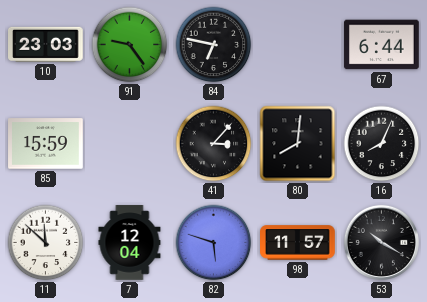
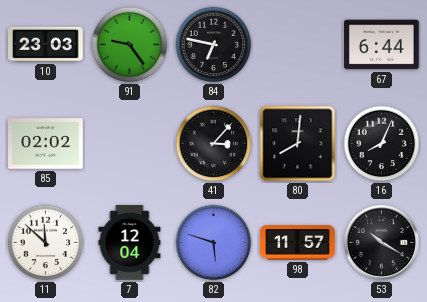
85: 15:59 -> 02:02 (46, 144)
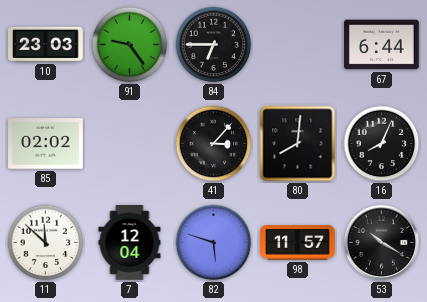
84: 6:47 -> 6:45 (214, 45)
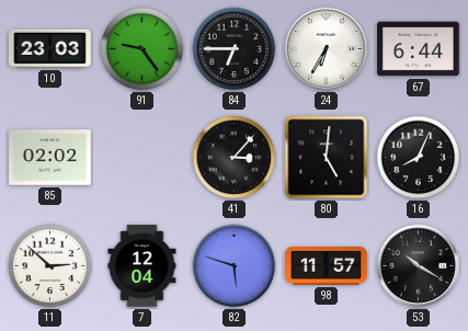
24: none -> 6:35 (326, 48)
80: 8:01 -> 5:01 (327, 158)
11: 11:52 -> 2:52 (50, 266)
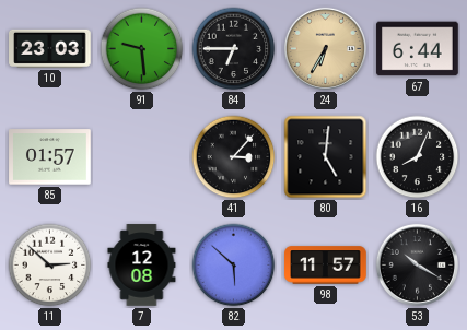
91: 9:24 -> 9:29 (142, 49)
24 dial: white -> champagne (325, 48)
85: 02:02 -> 01:57 (50, 157)
7: 12:04 -> 12:08 (142, 266)
82: 5:48 -> 5:52 (234, 266)
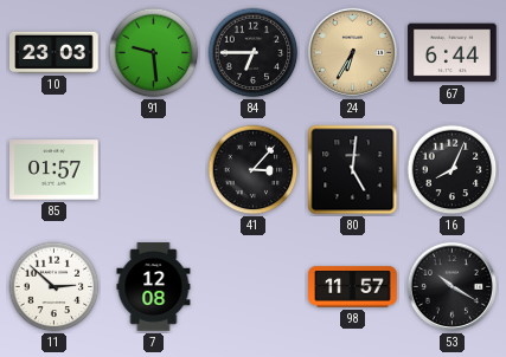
82: 5:52 -> none (234, 266)
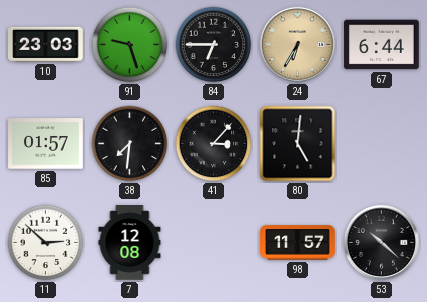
91: 9:29 -> 9:27 (130, 45)
38: none -> 7:31 (130, 144)
16: 8:04 -> none (453, 170)
53: 10:20 -> 10:22 (381, 242)
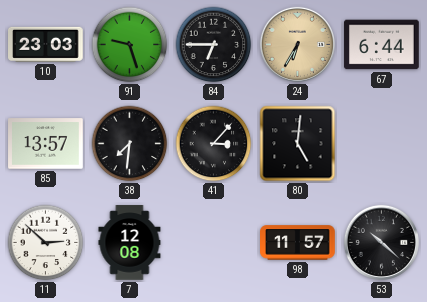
85: 01:57 -> 13:57 (46, 144)
